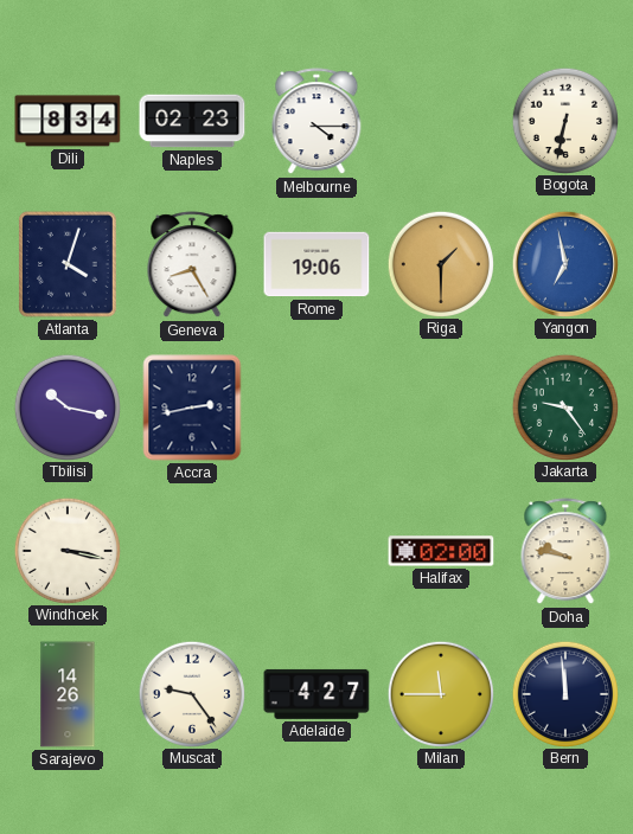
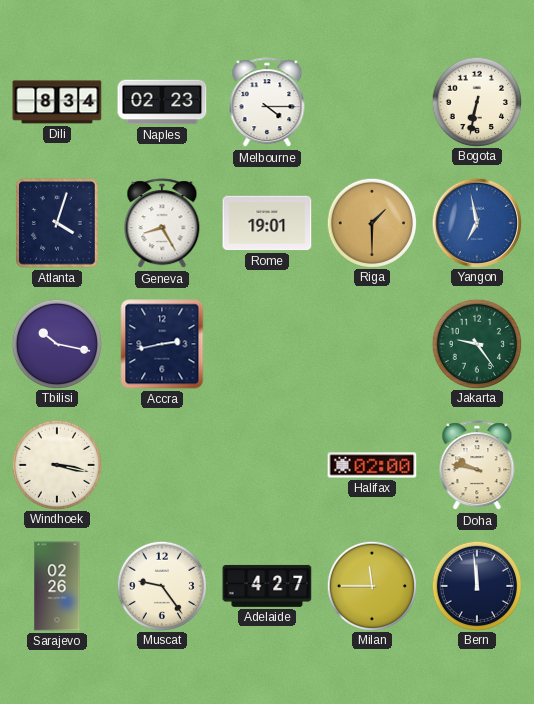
Rome: 19:06 -> 19:01 (267, 223)
Sarajevo: 14:26 -> 02:26 (57, 586)
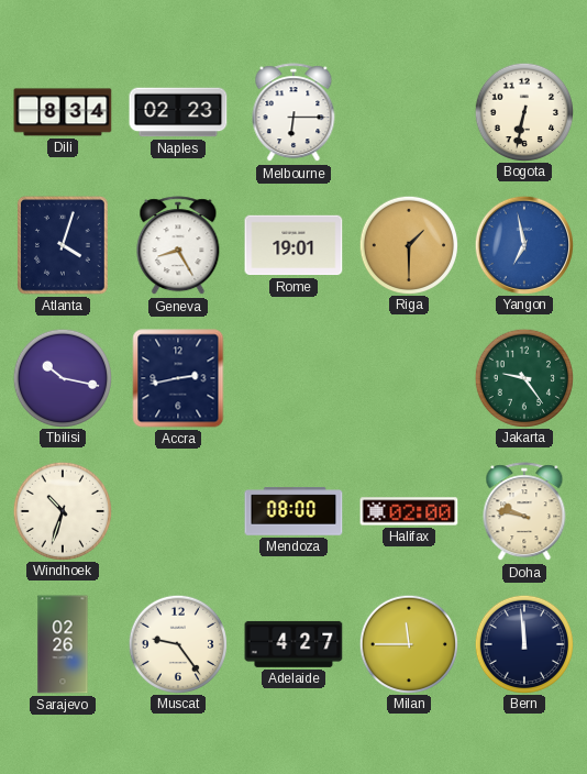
Melbourne: 4:15 -> 6:15 (293, 113)
Windhoek: 3:17 -> 10:33 (62, 510)
Mendoza: none -> 08:00 (293, 511)
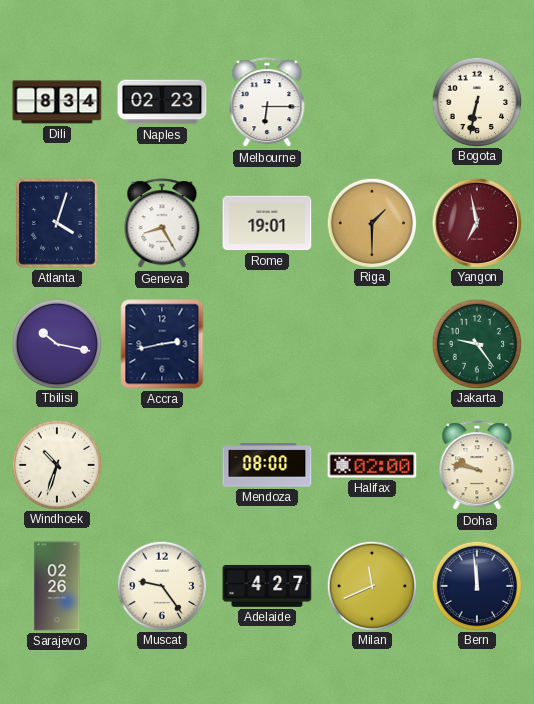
Yangon dial: blue -> burgundy (476, 222)
Milan: 11:45 -> 11:41 (371, 585)
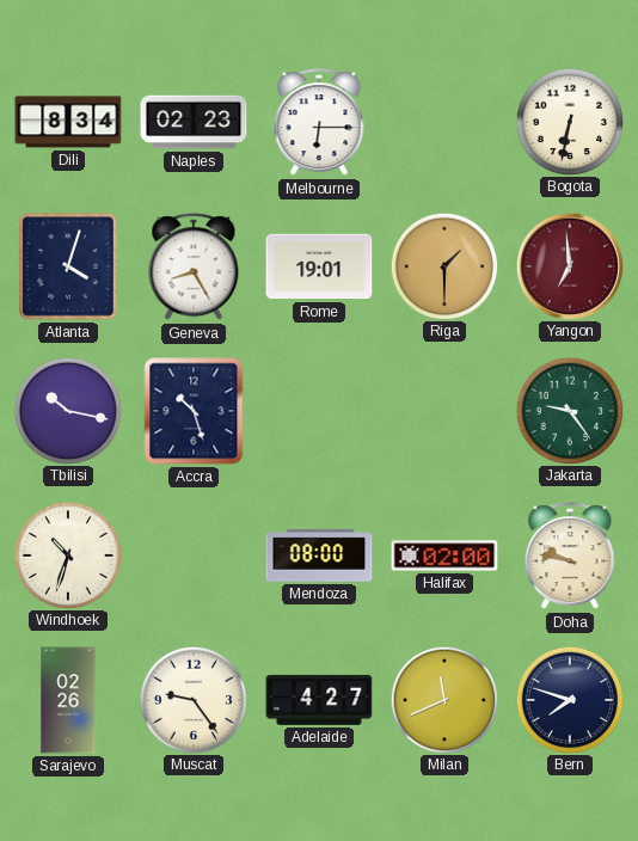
Yangon: 6:58 -> 6:59 (569, 265)
Accra: 2:43 -> 10:27 (194, 411)
Bern: 11:59 -> 7:48 (569, 699)
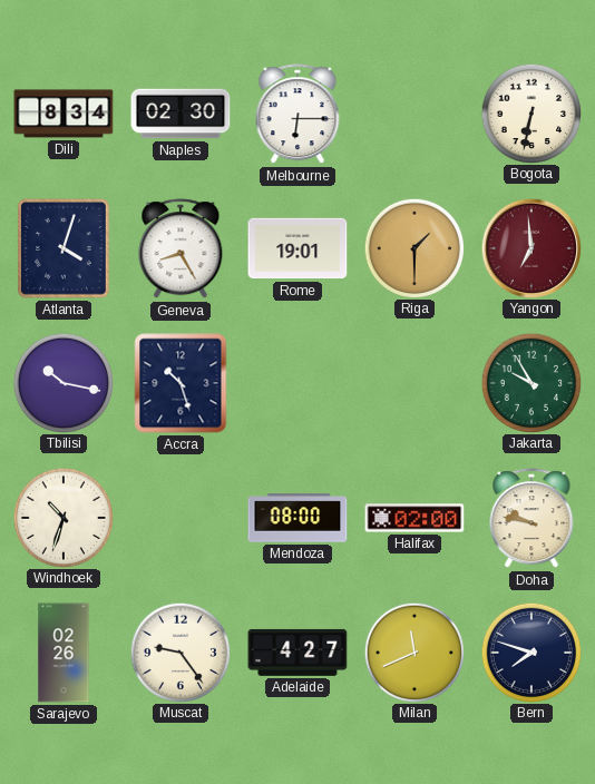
Naples: 02:23 -> 02:30 (181, 114)
Jakarta: 9:24 -> 9:55 (530, 382)
